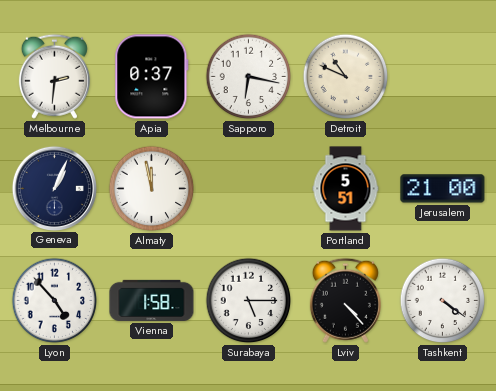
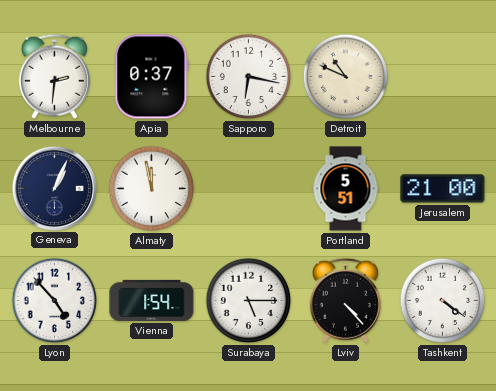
Vienna: 1:58 -> 1:54 (152, 300)
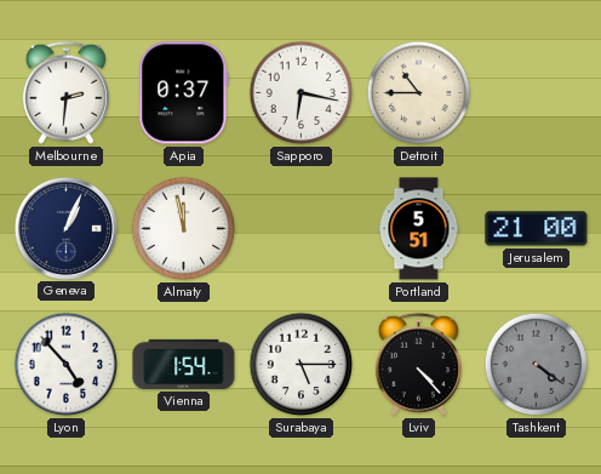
Detroit: 10:49 -> 10:45 (419, 93)
Tashkent dial: white -> grey (537, 365)
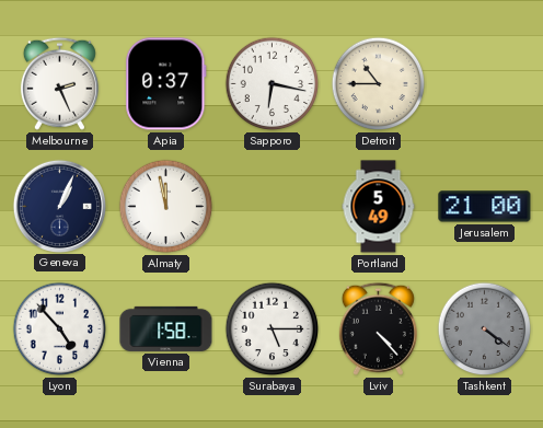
Melbourne: 2:31 -> 2:26 (59, 83)
Portland: 5:51 -> 5:49 (379, 207)
Vienna: 1:54 -> 1:58 (166, 328)
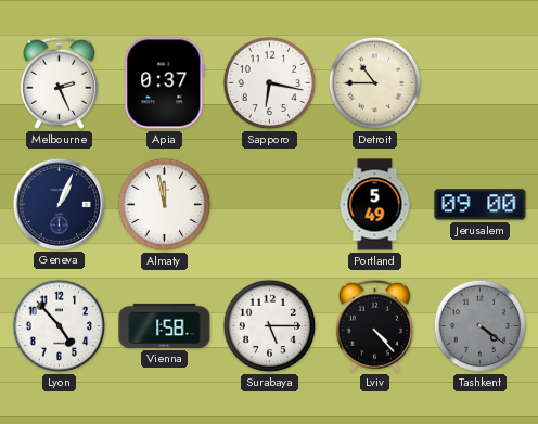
Jerusalem: 21:00 -> 09:00 (481, 205)
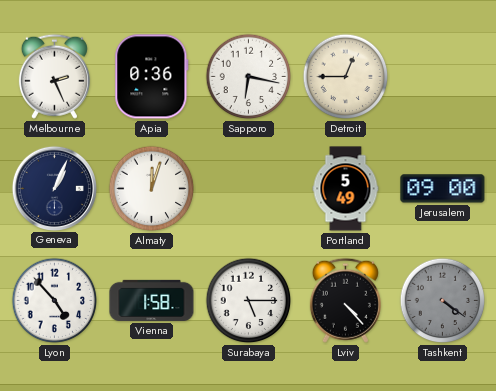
Apia: 0:37 -> 0:36 (152, 77)
Detroit: 10:45 -> 12:45 (346, 77)
Almaty: 11:58 -> 12:03 (152, 189)
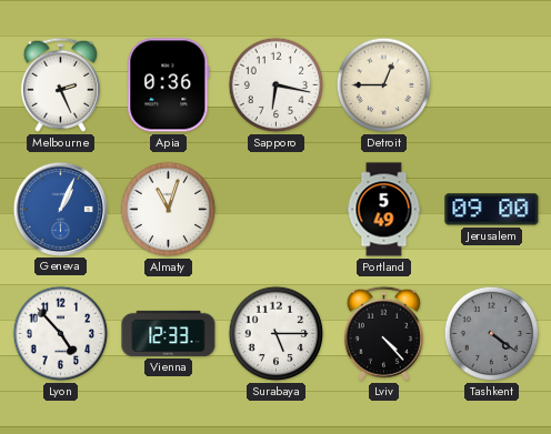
Geneva dial: navy -> blue (60, 209)
Almaty: 12:03 -> 11:03 (169, 210)
Vienna: 1:58 -> 12:33 (169, 333)
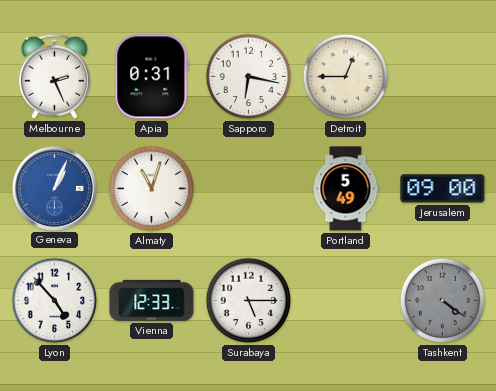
Apia: 0:36 -> 0:31 (152, 77)
Lviv: 4:23 -> none (383, 333)
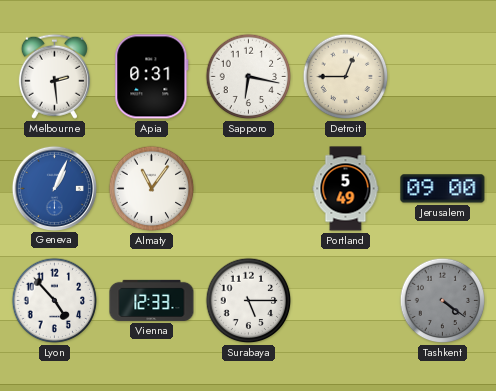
Melbourne: 2:26 -> 2:29 (54, 76)
Almaty: 11:03 -> 11:06 (152, 189)
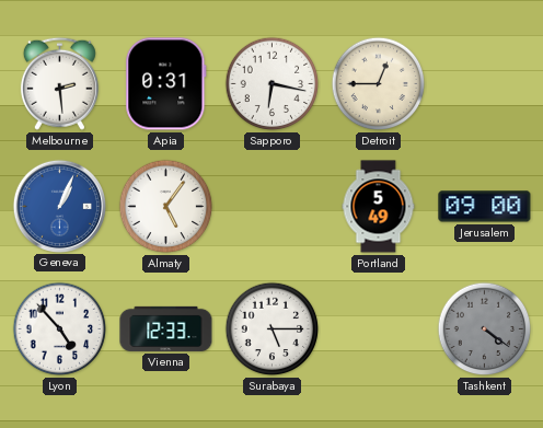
Almaty: 11:06 -> 5:06 (166, 207)
